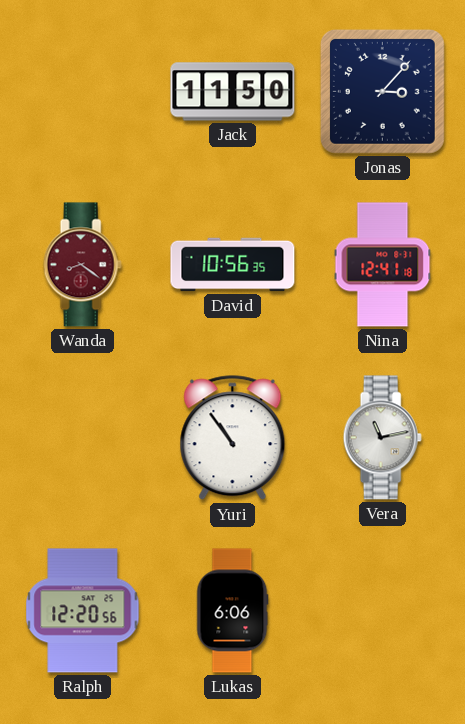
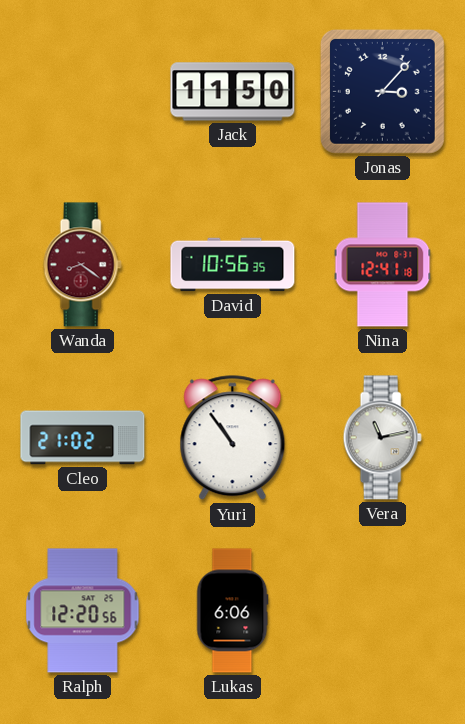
Cleo: none -> 21:02 (83, 438)
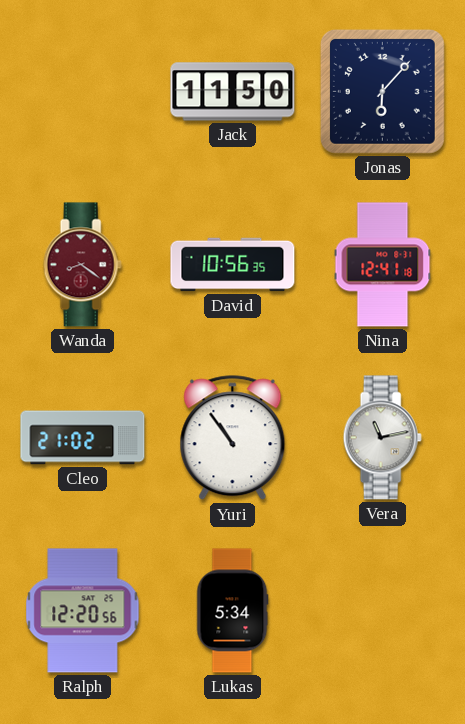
Jonas: 3:07 -> 6:07 (382, 91)
Lukas: 6:06 -> 5:34 (232, 611)
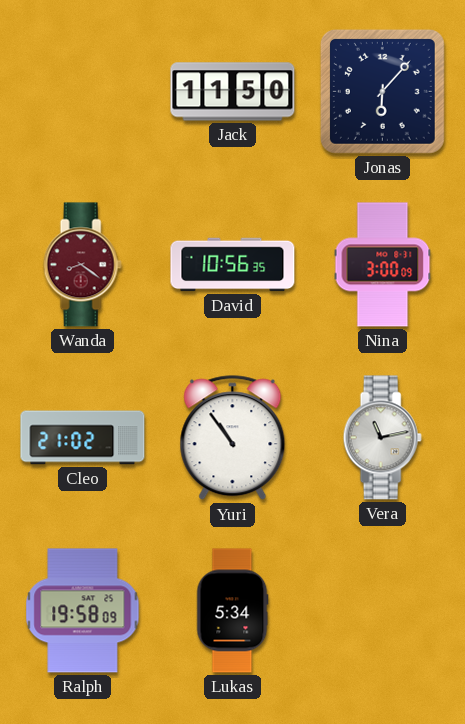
Nina: 12:41 -> 3:00 (383, 265)
Ralph: 12:20 -> 19:58 (83, 611)
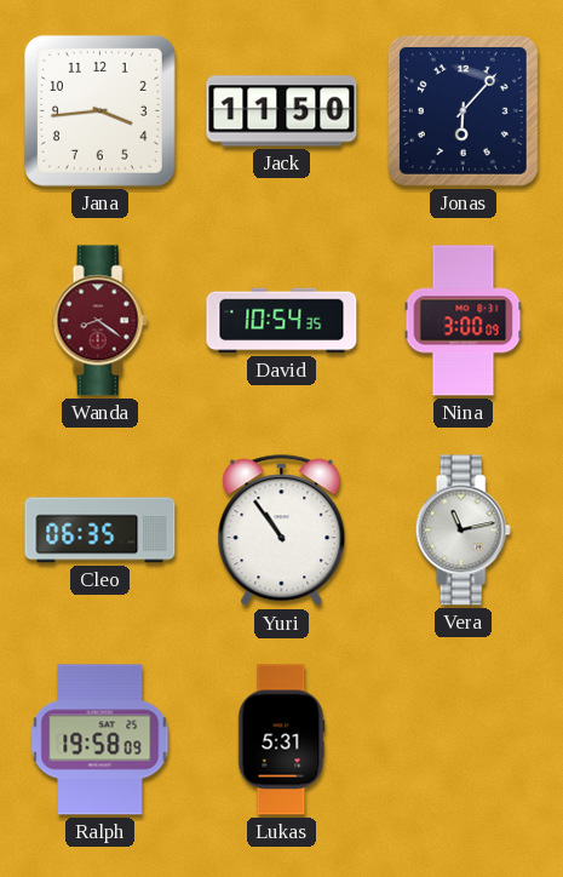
Jana: none -> 3:44 (99, 110)
David: 10:56 -> 10:54 (282, 321)
Cleo: 21:02 -> 06:35 (100, 531)
Lukas: 5:34 -> 5:31 (281, 740)
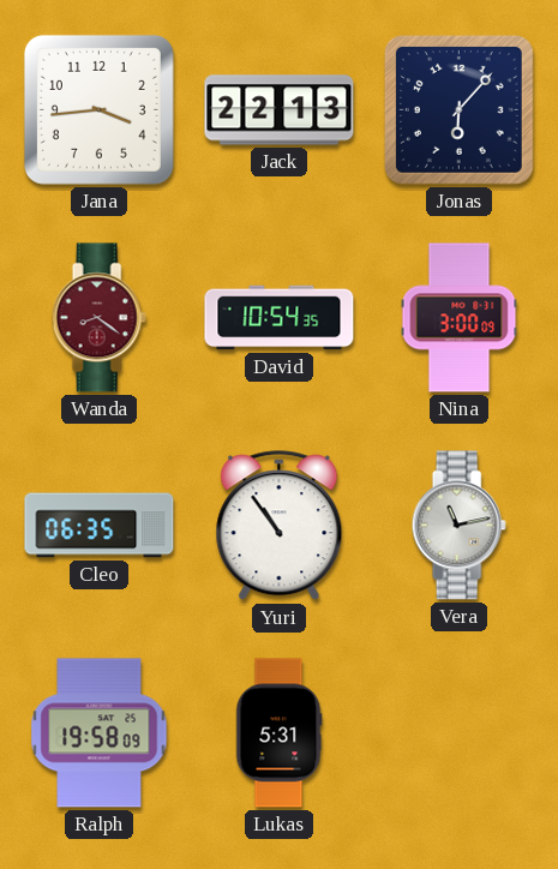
Jack: 11:50 -> 22:13 (280, 110)
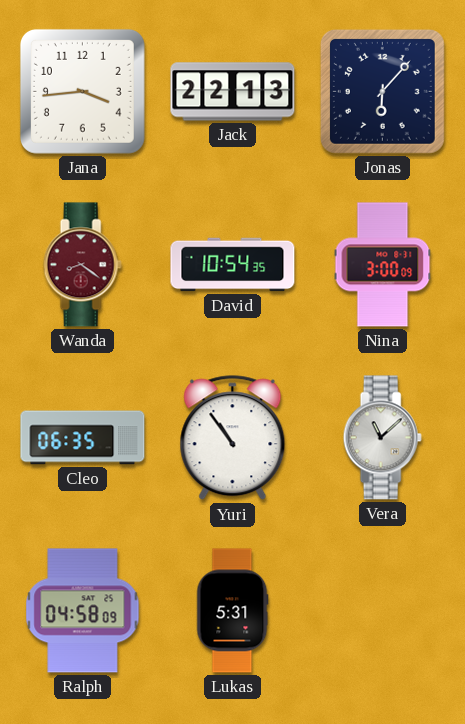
Vera: 11:13 -> 11:08 (382, 438)
Ralph: 19:58 -> 04:58 (83, 611)
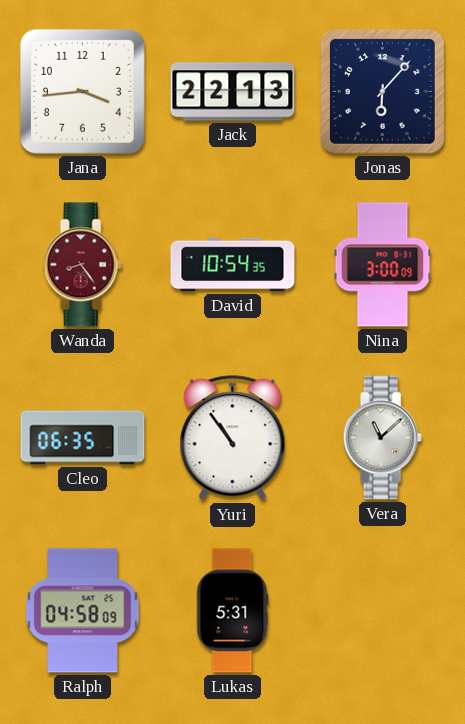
Wanda: 8:21 -> 8:24 (82, 265)
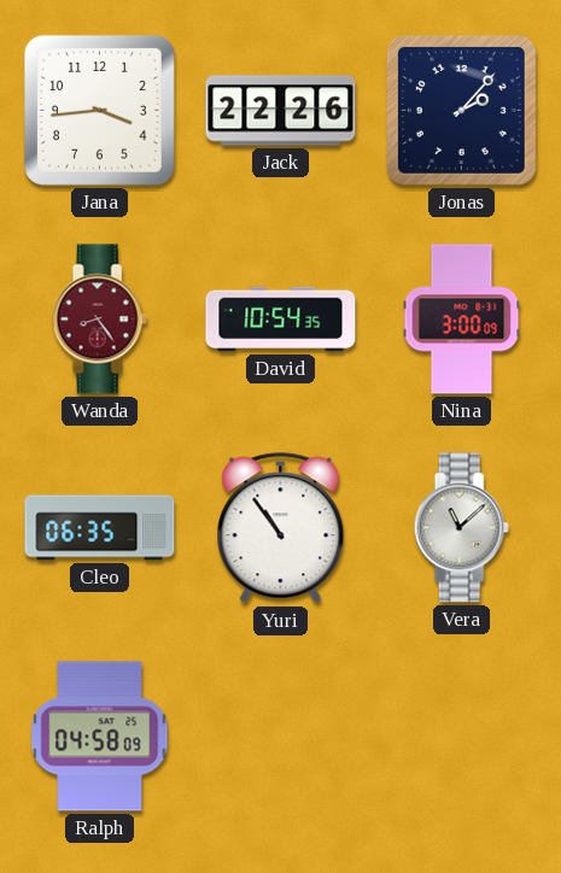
Jack: 22:13 -> 22:26 (281, 111)
Jonas: 6:07 -> 2:07 (461, 110)
Lukas: 5:31 -> none (232, 611)
